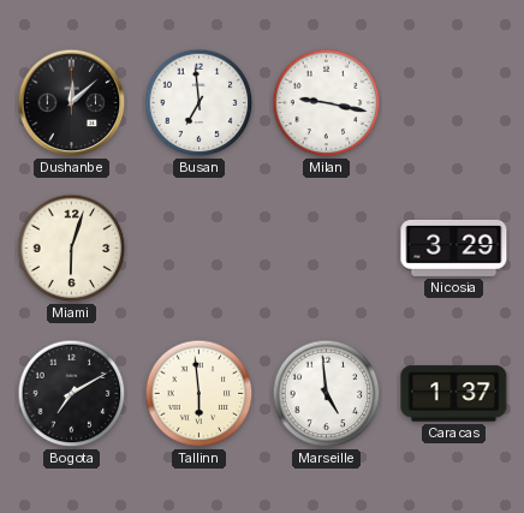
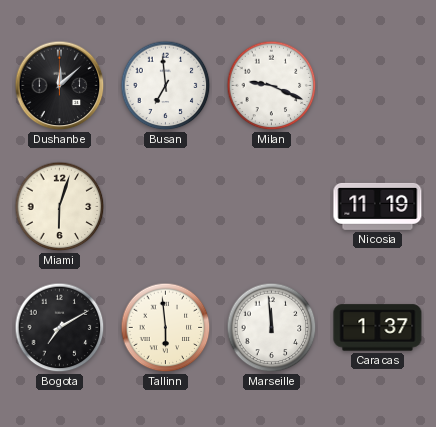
Milan: 9:17 -> 9:19 (272, 86)
Nicosia: 3:29 -> 11:19 (378, 206)
Marseille: 4:59 -> 11:59 (272, 328)
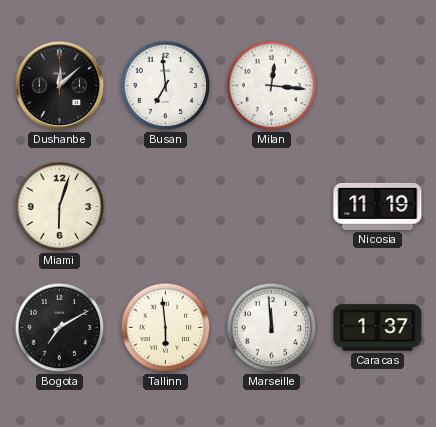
Milan: 9:19 -> 12:16 (272, 86)
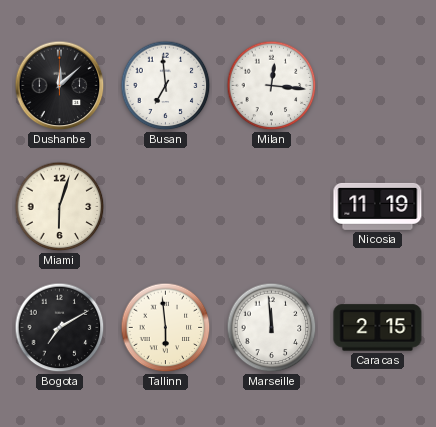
Caracas: 1:37 -> 2:15 (378, 328)
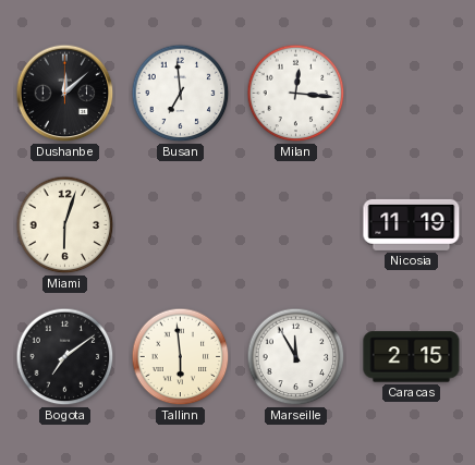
Bogota: 7:10 -> 7:09 (65, 357)
Marseille: 11:59 -> 11:55 (296, 357)
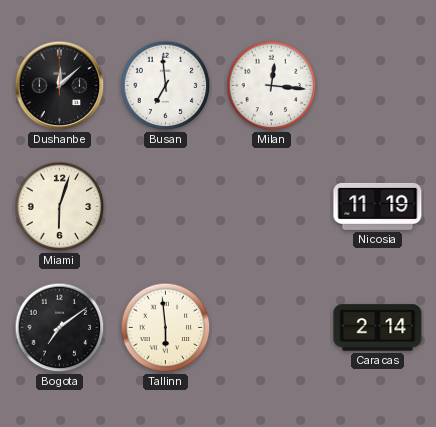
Marseille: 11:55 -> none (296, 357)
Caracas: 2:15 -> 2:14 (378, 328)
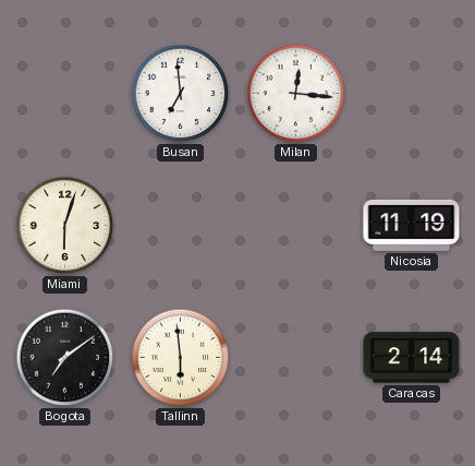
Dushanbe: 12:08 -> none (60, 86)
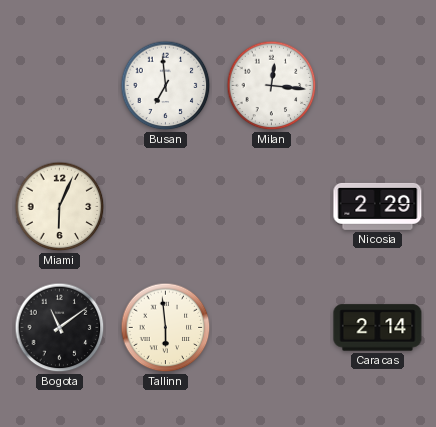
Miami: 6:03 -> 6:04 (60, 207)
Nicosia: 11:19 -> 2:29 (378, 206)
Bogota: 7:09 -> 11:09 (60, 328)
